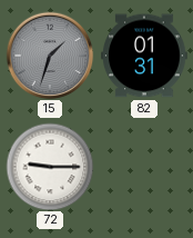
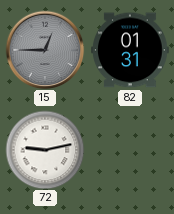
15: 1:33 -> 12:45 (45, 50)
72: 9:15 -> 9:13 (45, 150)
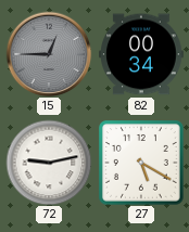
82: 01:31 -> 00:34 (141, 54)
27: none -> 5:20 (141, 163)
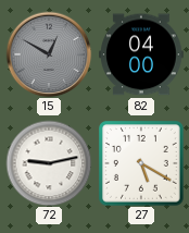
15: 12:45 -> 12:50 (49, 54)
82: 00:34 -> 04:00 (141, 54)
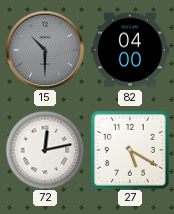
15: 12:50 -> 10:30 (45, 50)
72: 9:13 -> 12:13 (45, 150)
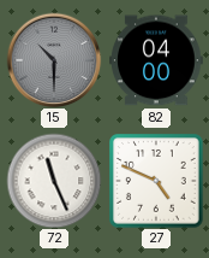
72: 12:13 -> 11:26 (54, 181)
27: 5:20 -> 4:49 (156, 181)
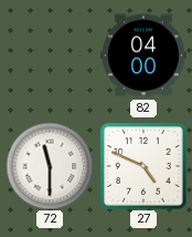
15: 10:30 -> none (54, 60)
72: 11:26 -> 11:30 (50, 166)
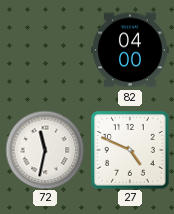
72: 11:30 -> 11:32 (45, 150)
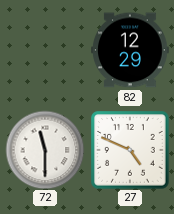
82: 04:00 -> 12:29 (130, 50)
72: 11:32 -> 11:30 (45, 150)
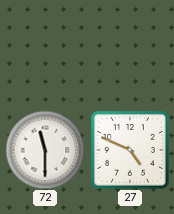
82: 12:29 -> none (130, 50)
